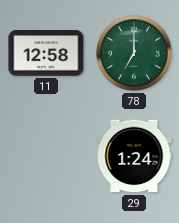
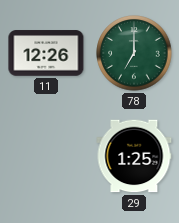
11: 12:58 -> 12:26 (46, 53)
29: 1:24 -> 1:25 (134, 156)
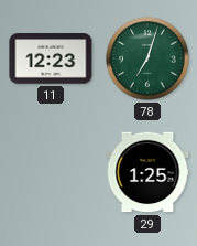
11: 12:26 -> 12:23 (51, 58)
78: 7:00 -> 7:03 (147, 58)
